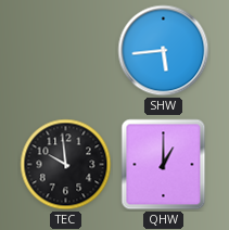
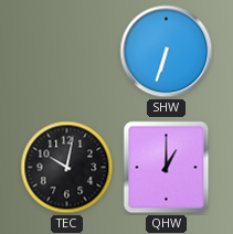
SHW: 5:44 -> 6:33 (167, 52)
TEC: 9:59 -> 10:02 (67, 168)
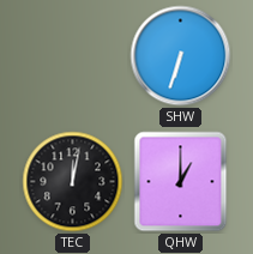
TEC: 10:02 -> 12:02 (73, 182)
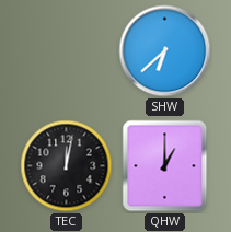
SHW: 6:33 -> 6:38 (165, 51)
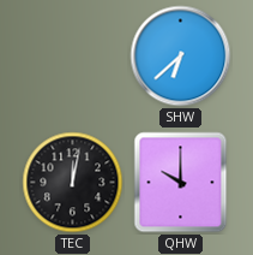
QHW: 1:00 -> 10:00 (181, 183)
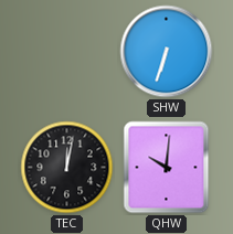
SHW: 6:38 -> 6:33 (167, 52)
QHW: 10:00 -> 10:01 (167, 168)
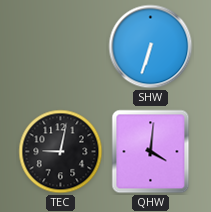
TEC: 12:02 -> 9:02 (61, 152)
QHW: 10:01 -> 4:01 (151, 152)
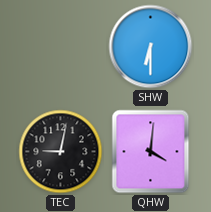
SHW: 6:33 -> 6:30 (151, 47)
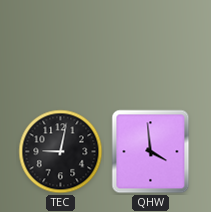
SHW: 6:30 -> none (151, 47)
QHW: 4:01 -> 3:59 (151, 152)
